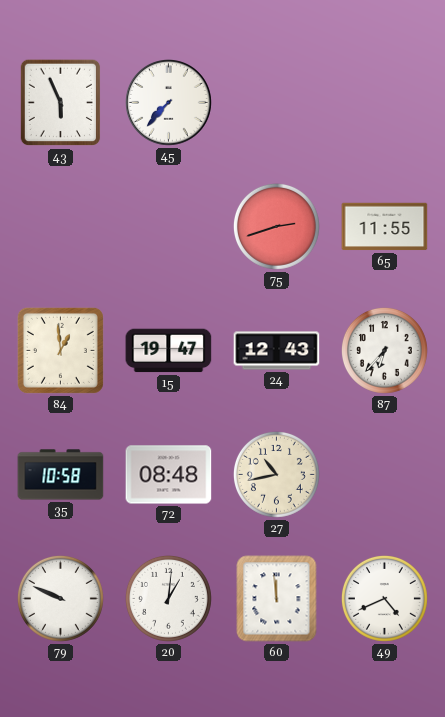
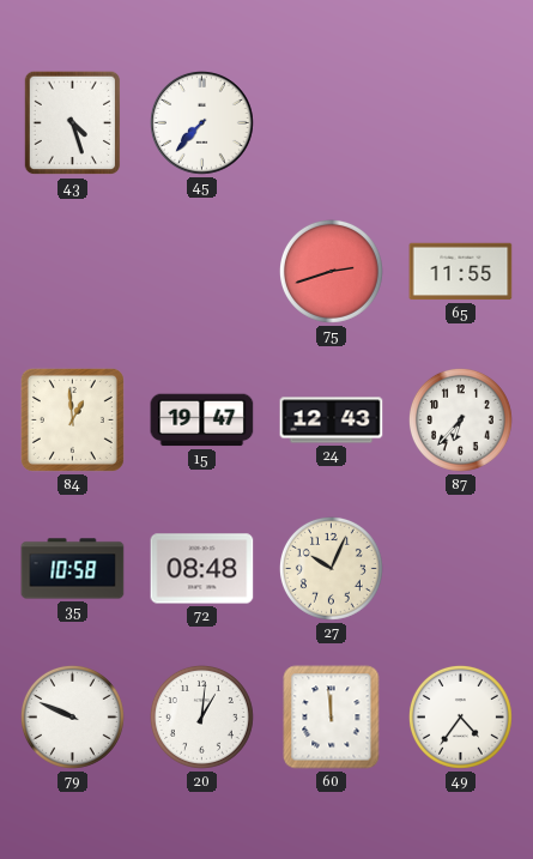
43: 5:56 -> 4:27 (73, 123)
27: 10:43 -> 10:04 (331, 568)
49: 4:41 -> 4:36 (460, 716)
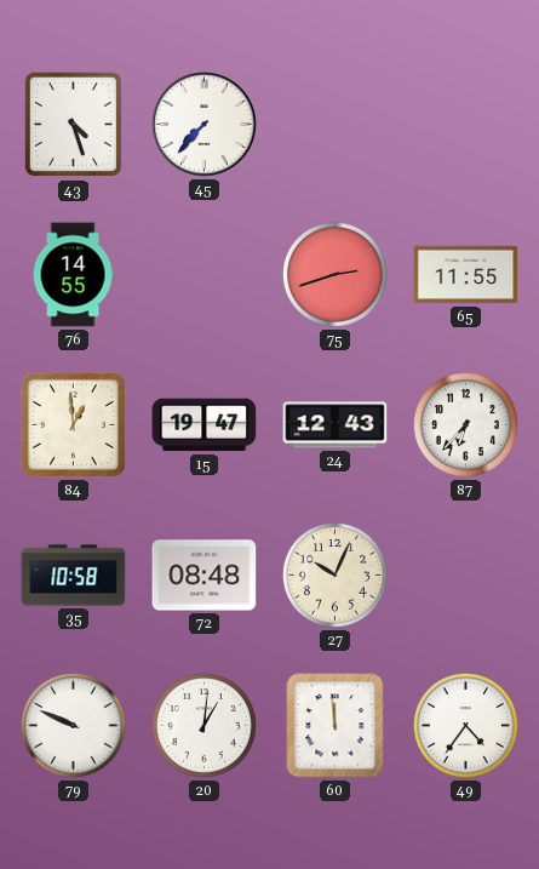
76: none -> 14:55 (73, 275)
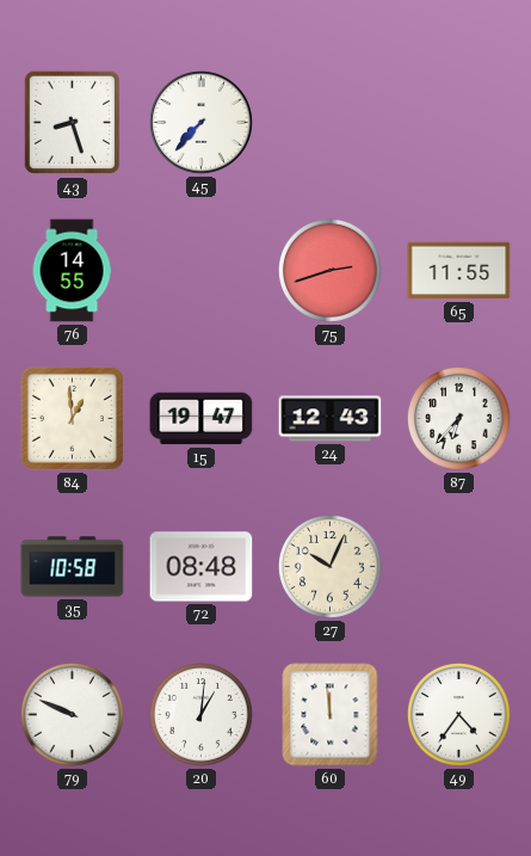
43: 4:27 -> 8:27 (73, 123)
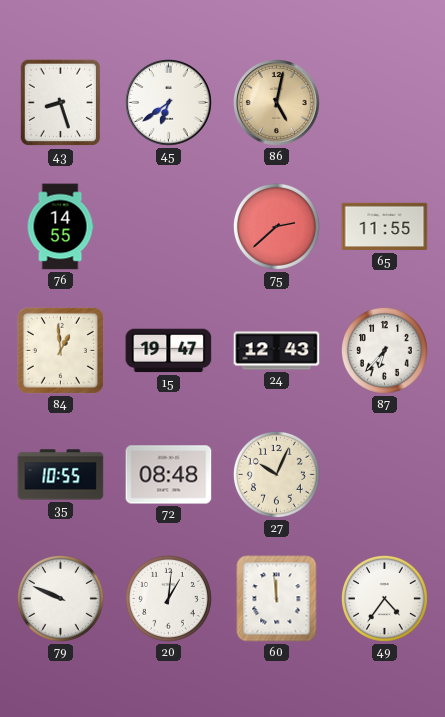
45: 7:37 -> 6:39 (169, 103)
86: none -> 5:02 (277, 103)
75: 2:42 -> 2:38 (276, 226)
35: 10:58 -> 10:55 (61, 475)
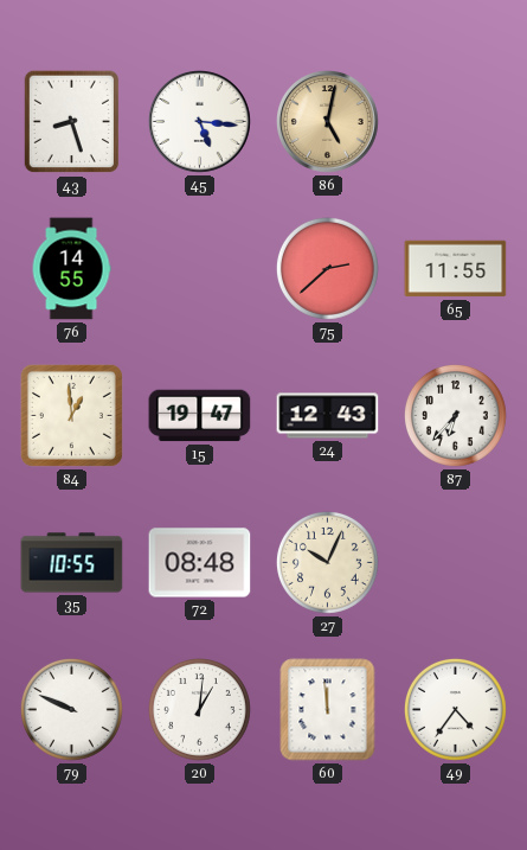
45: 6:39 -> 5:16 (200, 122)
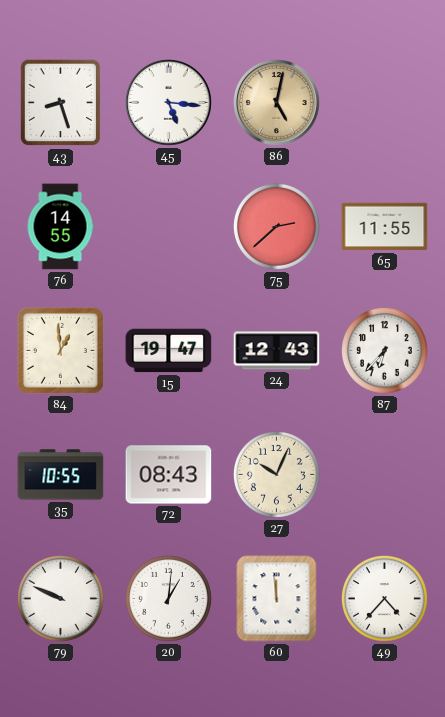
72: 08:48 -> 08:43 (169, 475)
49: 4:36 -> 4:37 (384, 598)
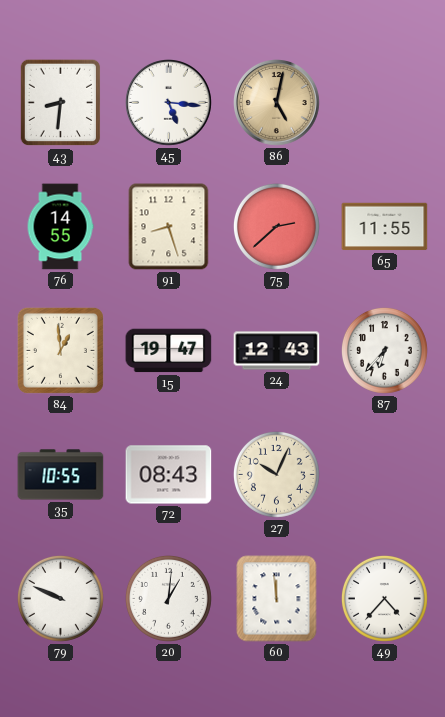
43: 8:27 -> 8:31 (61, 103)
91: none -> 8:27 (169, 227)
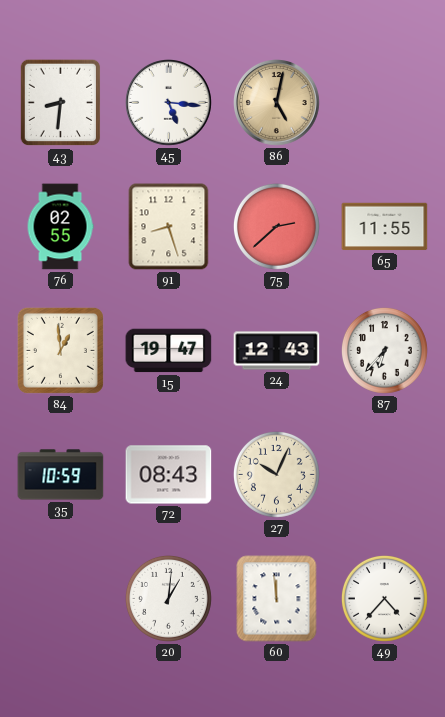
76: 14:55 -> 02:55 (60, 227)
35: 10:55 -> 10:59 (61, 475)
79: 9:49 -> none (60, 598)
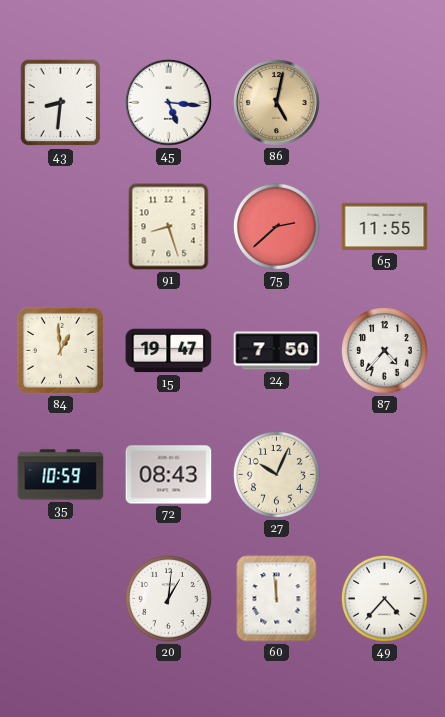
76: 02:55 -> none (60, 227)
24: 12:43 -> 7:50 (277, 351)
87: 6:37 -> 4:37 (384, 350)
